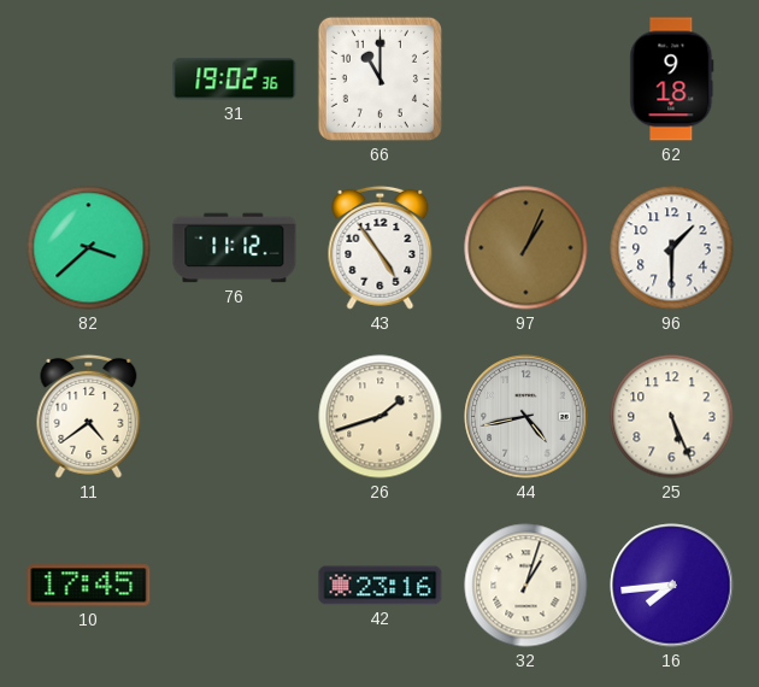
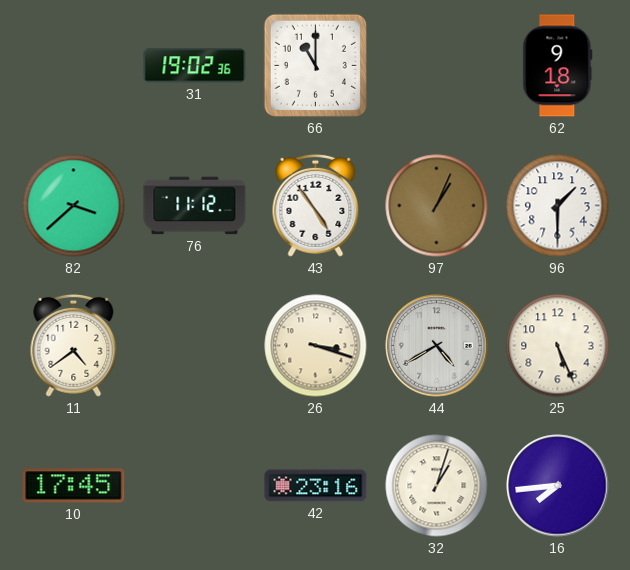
26: 1:42 -> 3:18 (316, 346)
44: 4:43 -> 4:40 (437, 346)
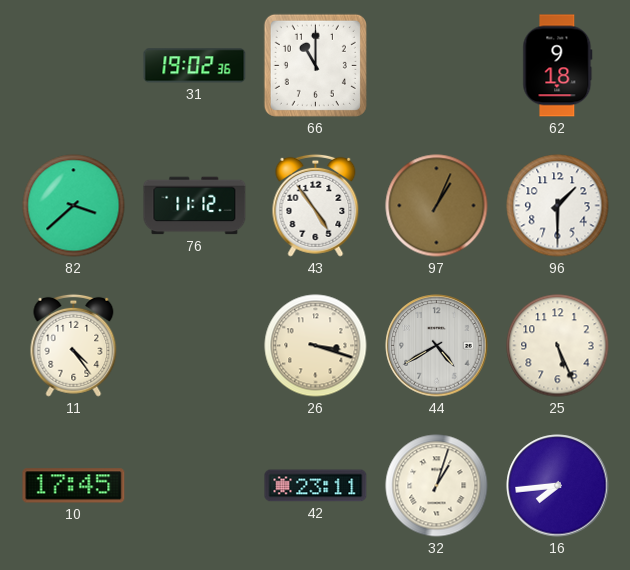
11: 4:39 -> 4:24 (74, 345)
42: 23:16 -> 23:11 (316, 486)
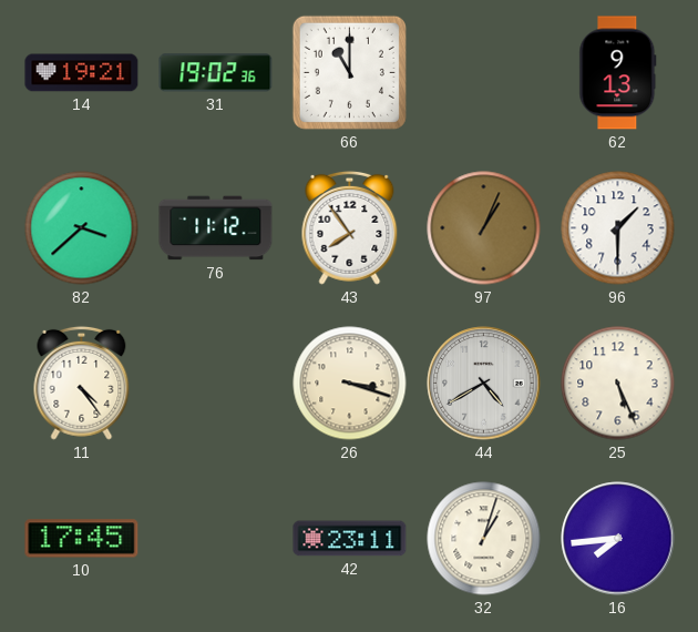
14: none -> 19:21 (82, 73)
62: 9:18 -> 9:13 (618, 73)
43: 4:54 -> 7:54 (350, 227)
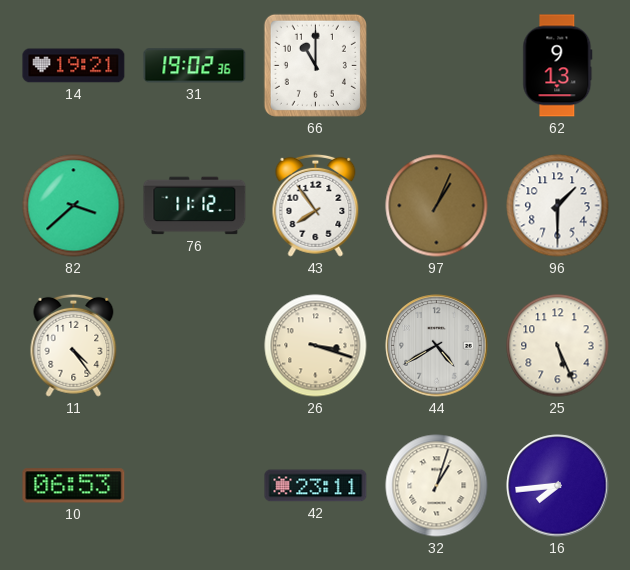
10: 17:45 -> 06:53 (74, 486)
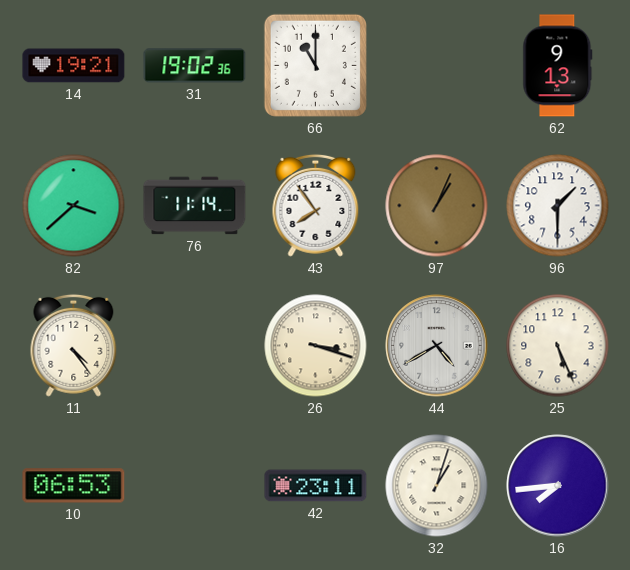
76: 11:12 -> 11:14 (195, 206)
